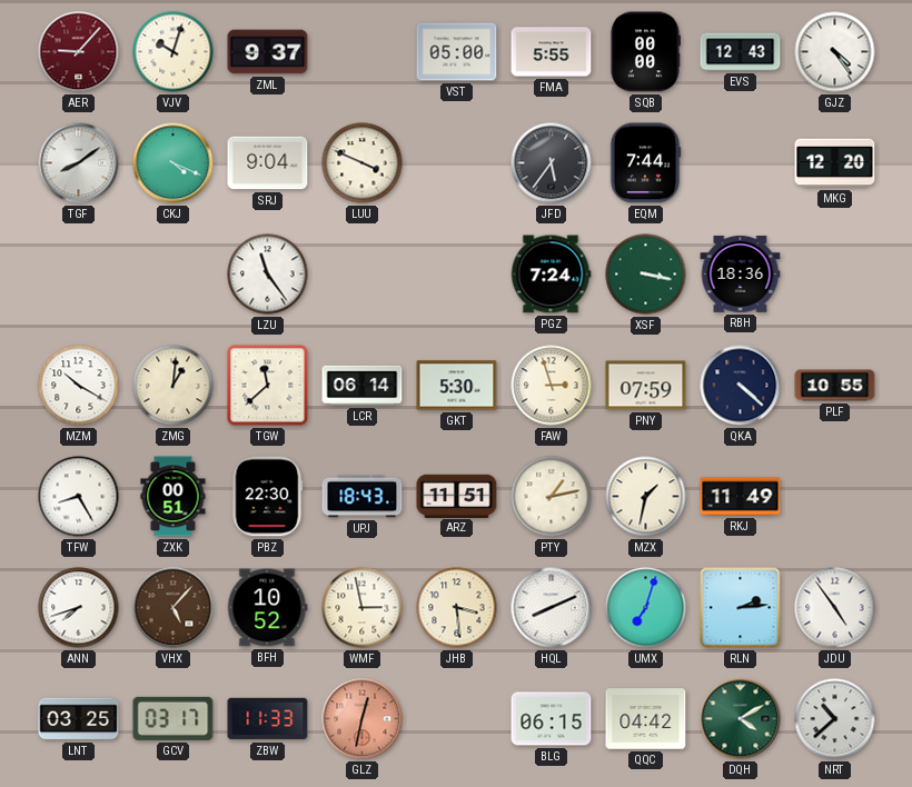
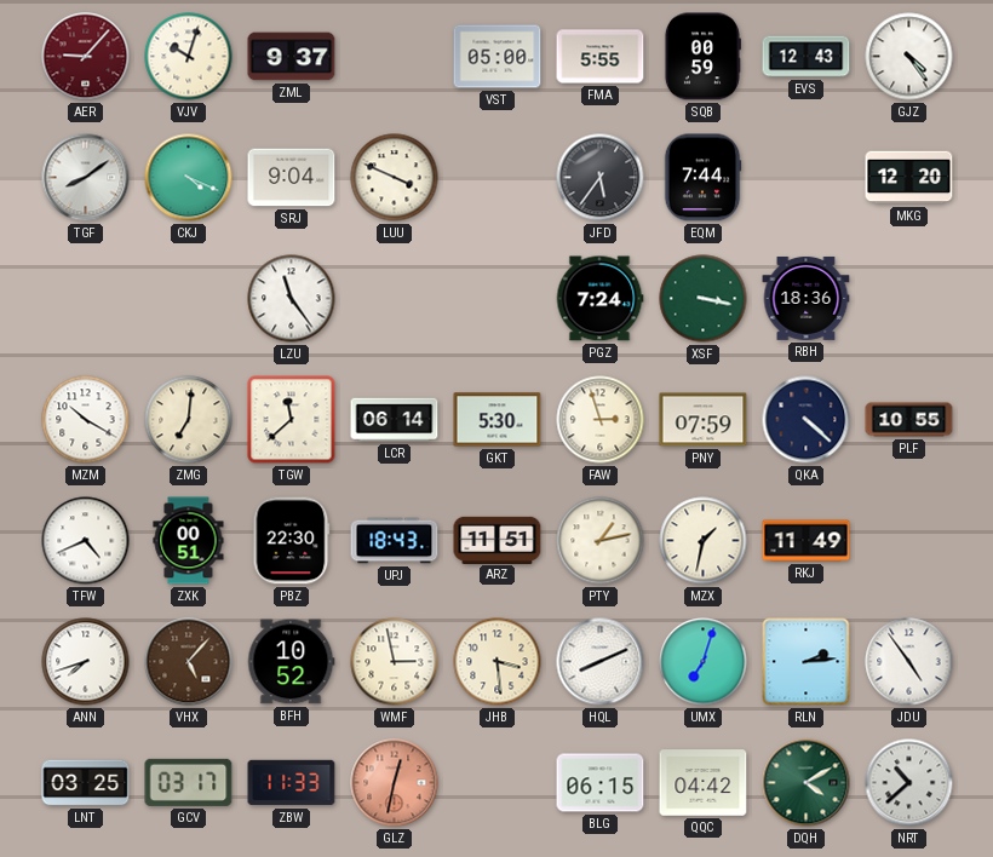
SQB: 00:00 -> 00:59 (702, 57)
ZMG: 1:01 -> 7:01 (189, 420)
TFW: 8:25 -> 4:41 (86, 541)
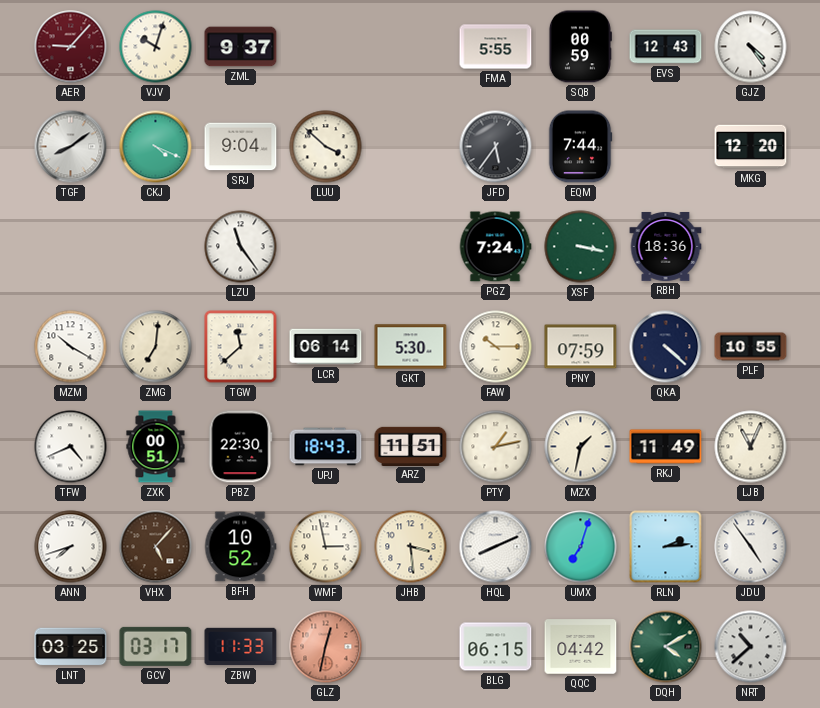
VST: 05:00 -> none (498, 57)
LUU: 3:49 -> 3:52 (326, 147)
FAW: 2:57 -> 10:15 (496, 347)
LJB: none -> 11:04 (751, 447)
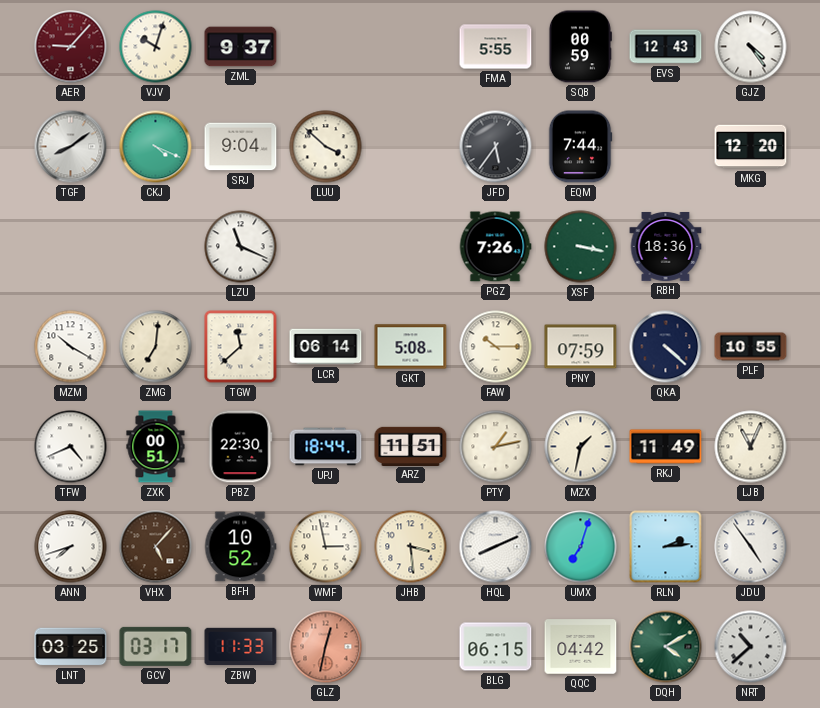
LZU: 11:24 -> 11:19 (241, 247)
PGZ: 7:24 -> 7:26 (495, 247)
GKT: 5:30 -> 5:08 (411, 347)
UPJ: 18:43 -> 18:44 (326, 447)
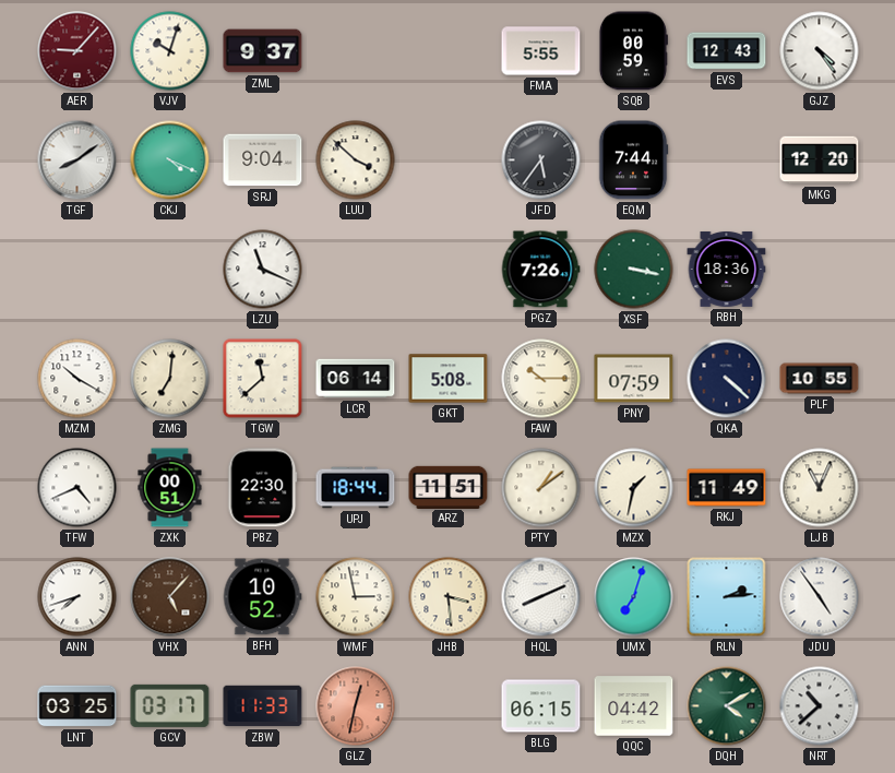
PTY: 1:13 -> 1:09 (541, 488)
